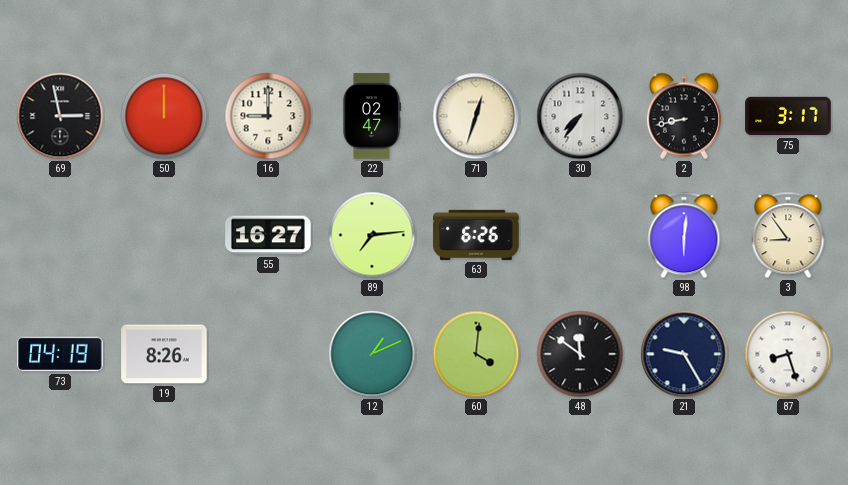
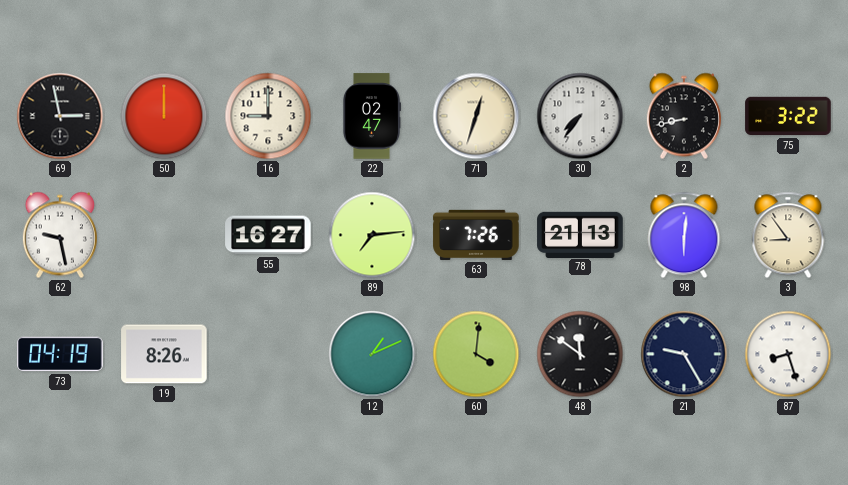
75: 3:17 -> 3:22 (788, 116)
62: none -> 9:28 (60, 235)
63: 6:26 -> 7:26 (476, 235)
78: none -> 21:13 (580, 234)
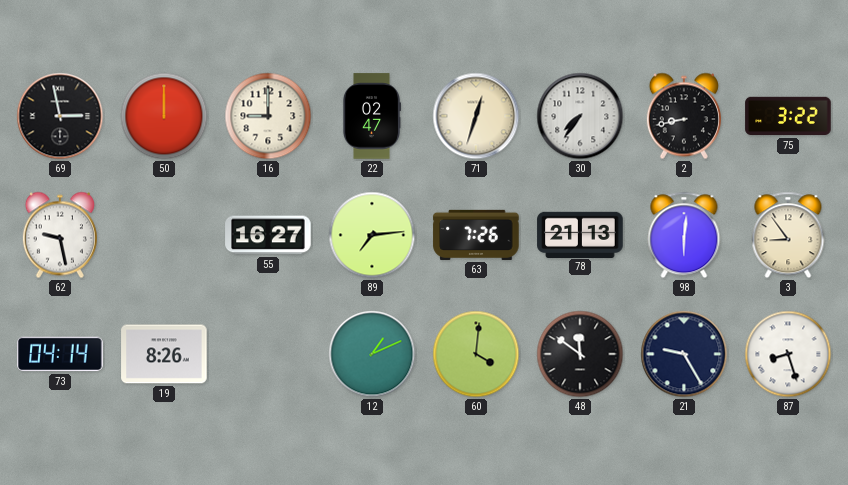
73: 04:19 -> 04:14 (60, 354)
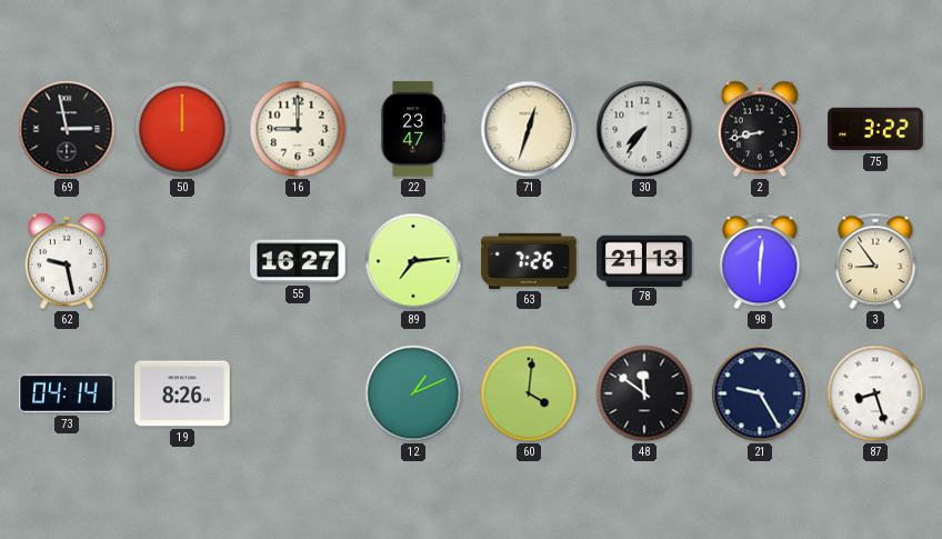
22: 02:47 -> 23:47 (412, 129)
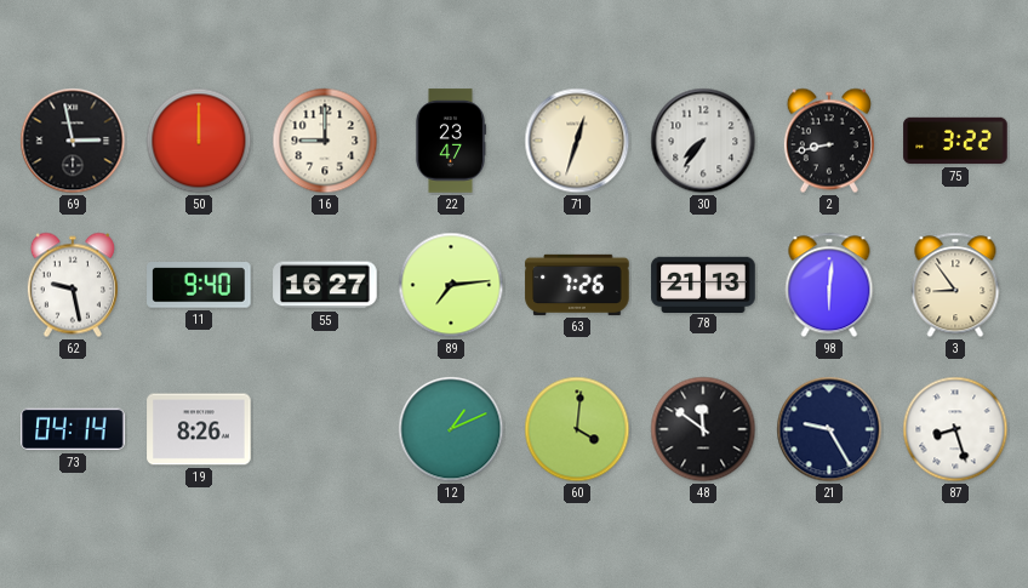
11: none -> 9:40 (199, 286)
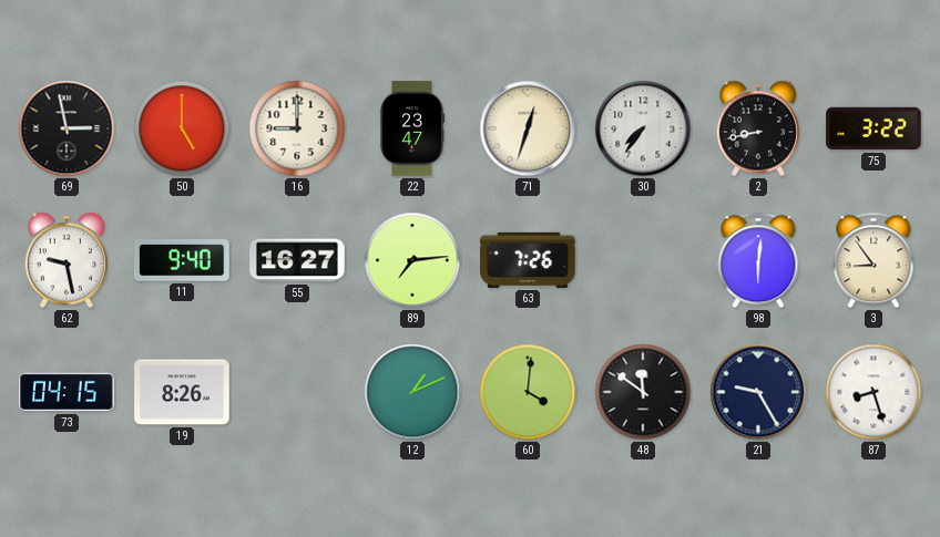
50: 12:00 -> 5:00 (182, 128)
78: 21:13 -> none (703, 284)
73: 04:14 -> 04:15 (67, 392)
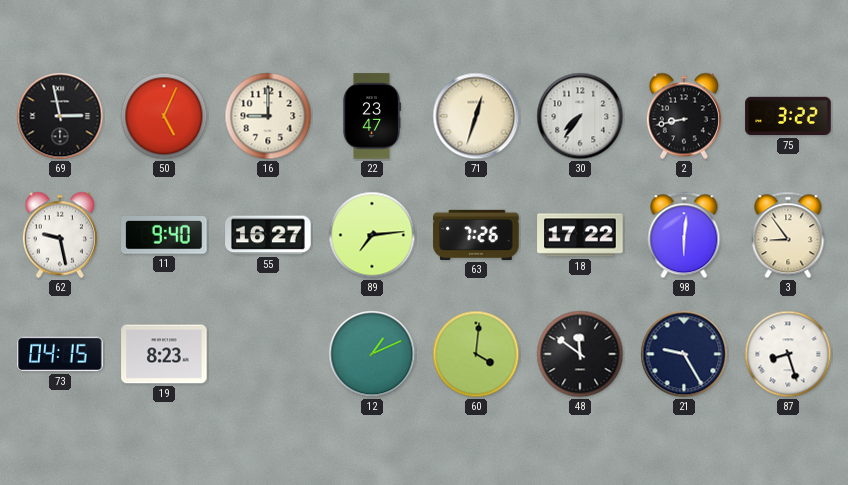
50: 5:00 -> 5:04 (164, 116)
18: none -> 17:22 (580, 235)
19: 8:26 -> 8:23 (164, 354)
